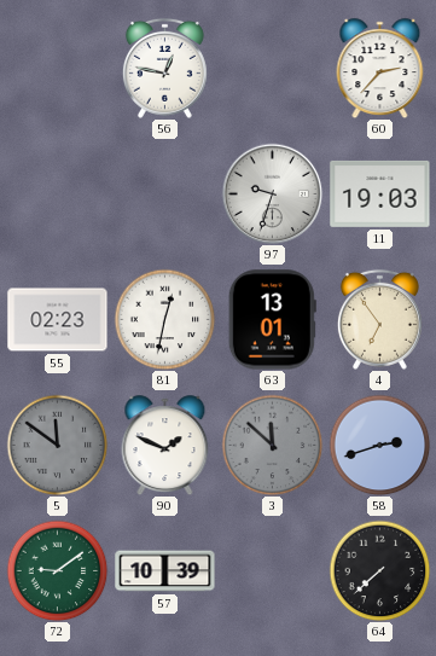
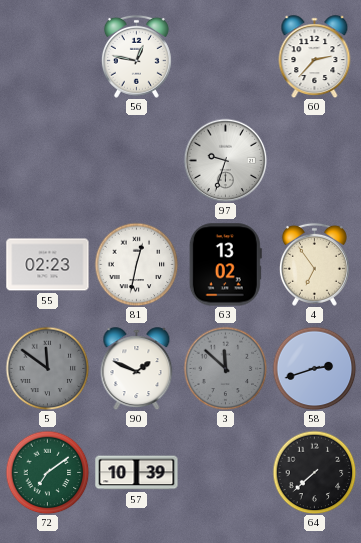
11: 19:03 -> none (380, 193)
63: 13:01 -> 13:02 (225, 265)
72: 9:09 -> 7:09 (47, 472)
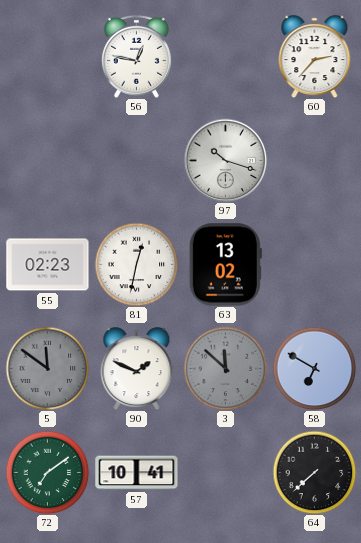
97: 9:33 -> 10:18 (225, 160)
4: 6:54 -> none (314, 264)
58: 2:42 -> 6:50 (314, 368)
57: 10:39 -> 10:41 (137, 473)
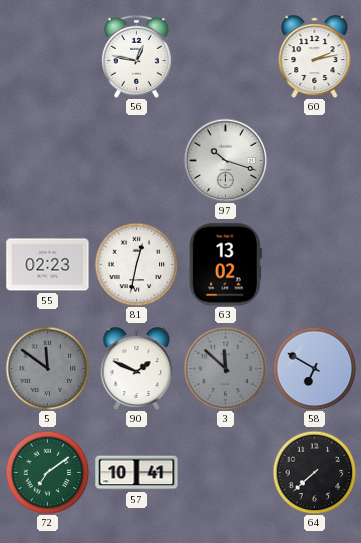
60: 2:37 -> 2:13 (315, 57)
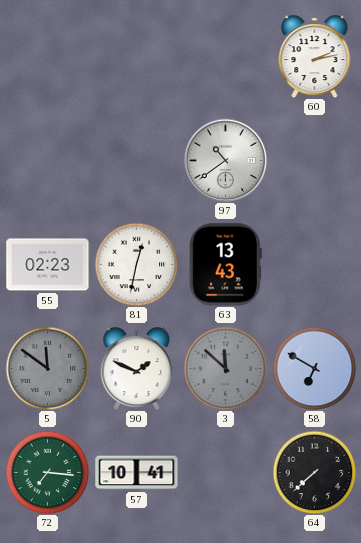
56: 12:47 -> none (136, 56)
97: 10:18 -> 10:39 (225, 160)
63: 13:02 -> 13:43 (225, 265)
72: 7:09 -> 7:16 (47, 472)
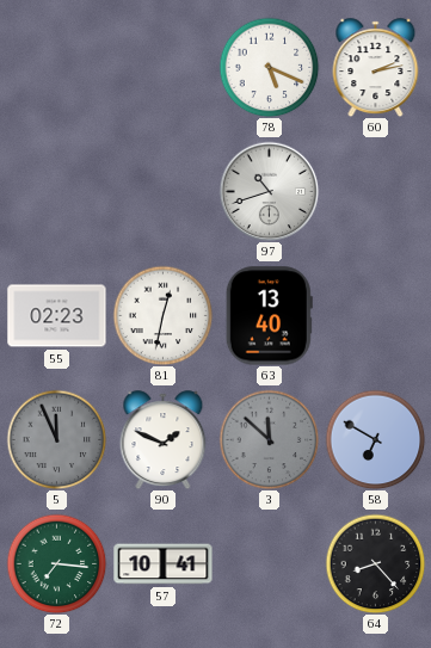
78: none -> 5:19 (269, 67)
97: 10:39 -> 10:42 (269, 191)
63: 13:43 -> 13:40 (269, 316)
5: 11:51 -> 11:56 (56, 439)
64: 7:38 -> 8:23 (375, 563)
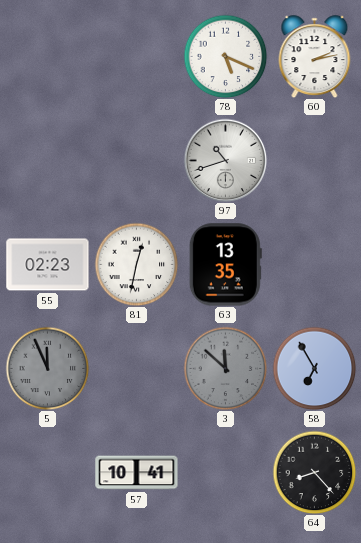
63: 13:40 -> 13:35 (225, 265)
90: 1:49 -> none (164, 440)
58: 6:50 -> 6:55 (314, 368)
72: 7:16 -> none (56, 563)
